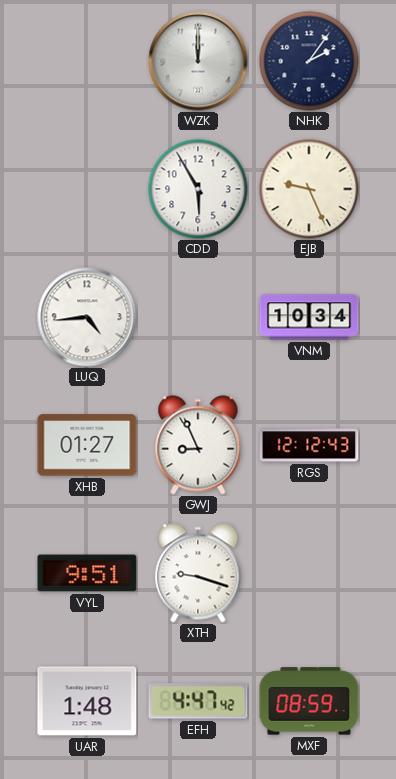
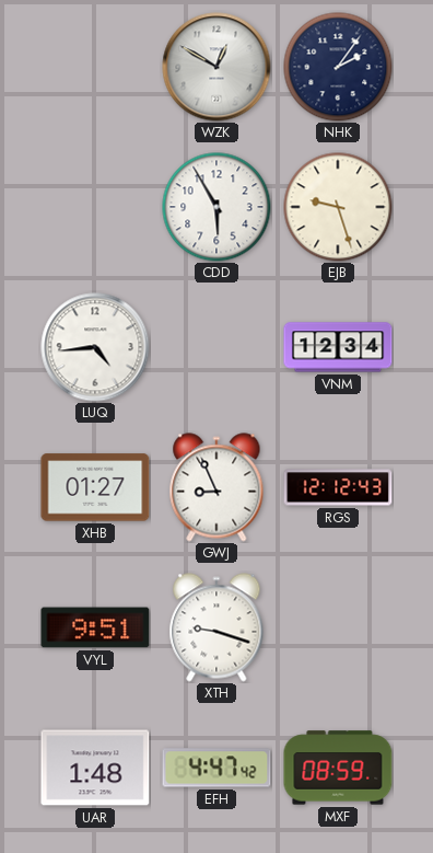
WZK: 12:00 -> 12:50 (216, 67)
EJB: 9:26 -> 9:27 (338, 207)
VNM: 10:34 -> 12:34 (338, 347)
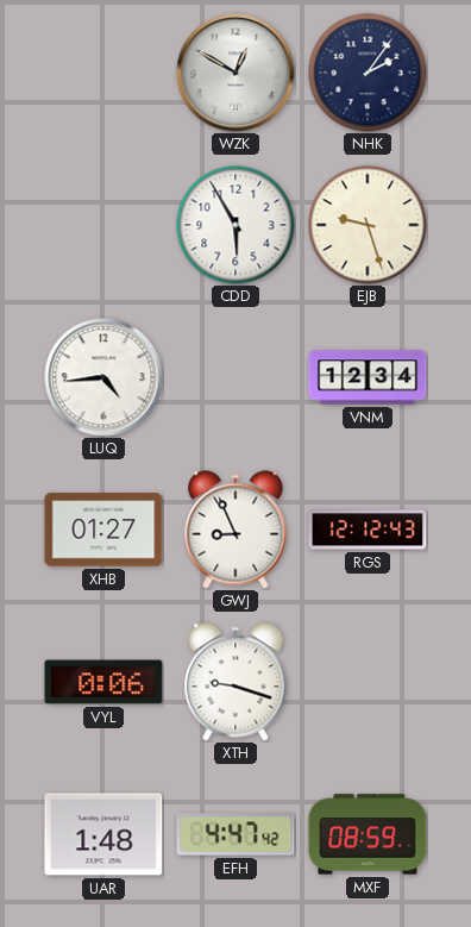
VYL: 9:51 -> 0:06 (103, 682)
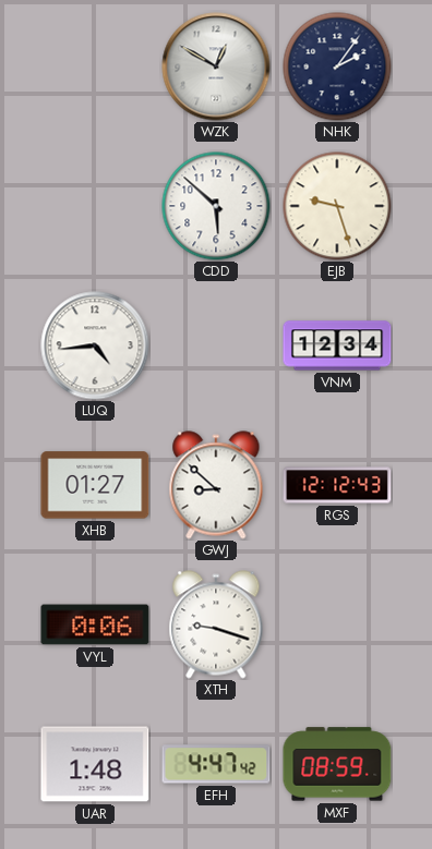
CDD: 5:55 -> 5:52 (216, 206)
GWJ: 8:56 -> 8:52 (216, 485)
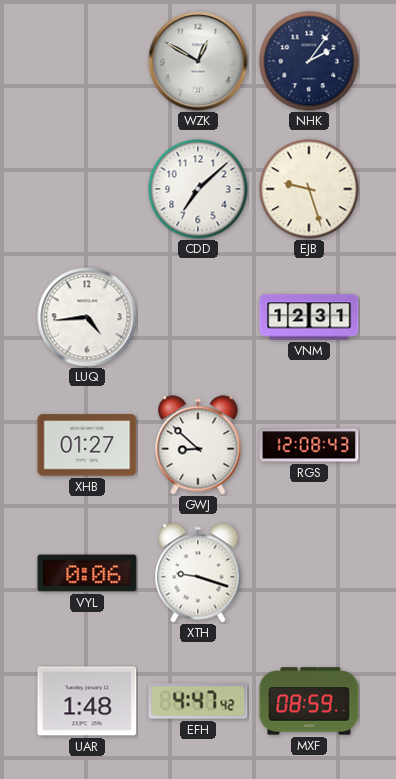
CDD: 5:52 -> 7:08 (198, 189)
VNM: 12:34 -> 12:31 (309, 317)
RGS: 12:12 -> 12:08 (309, 445)
